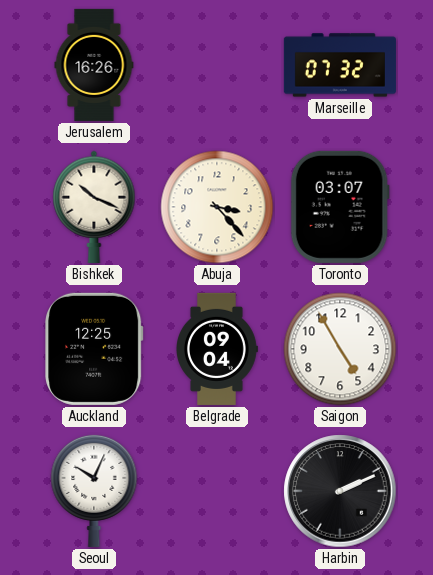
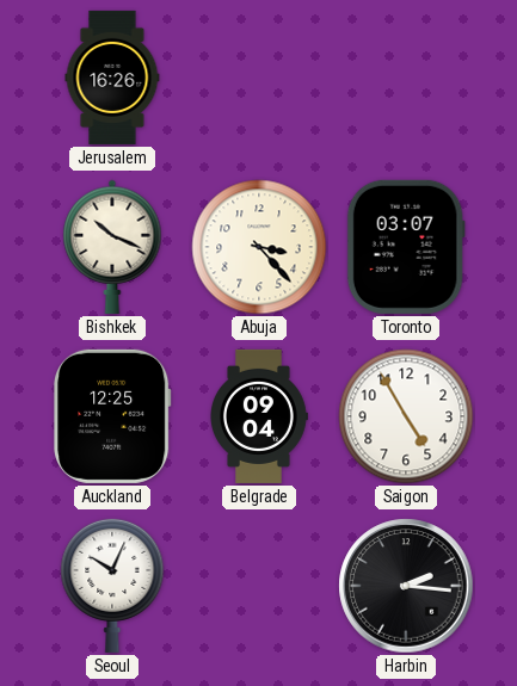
Marseille: 07:32 -> none (340, 65)
Harbin: 2:11 -> 2:16 (406, 586)
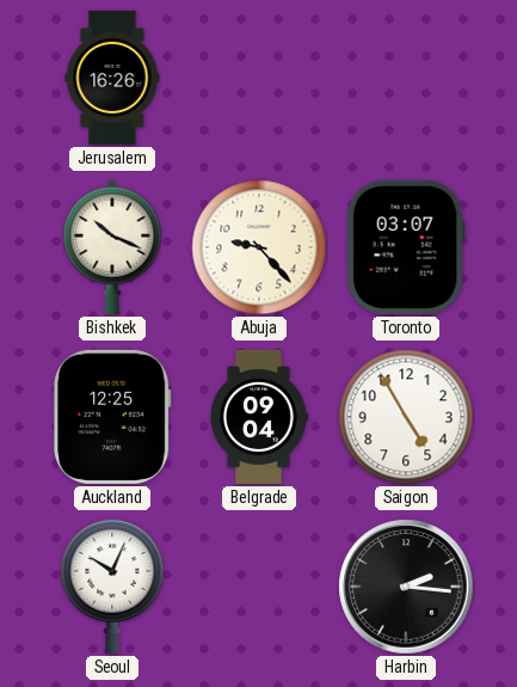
Abuja: 3:23 -> 9:23 (259, 247)
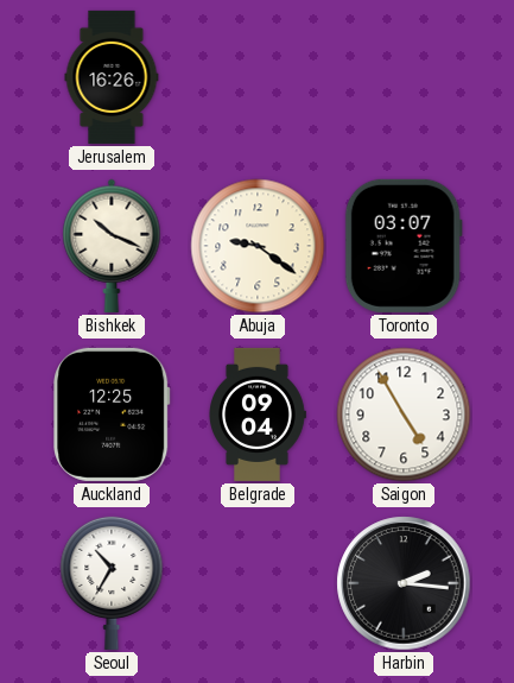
Abuja: 9:23 -> 9:21 (258, 246)
Seoul: 10:04 -> 10:35 (112, 582)
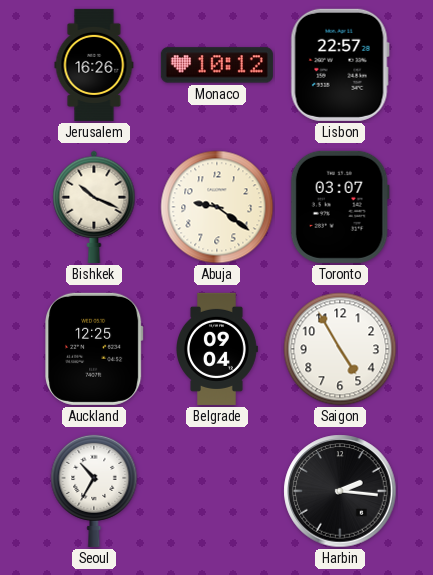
Monaco: none -> 10:12 (217, 65)
Lisbon: none -> 22:57 (340, 65)
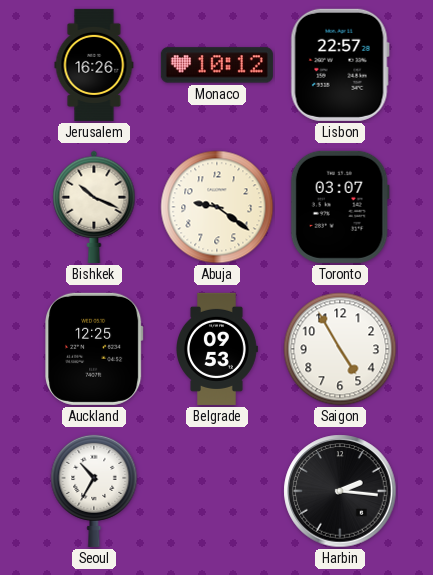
Belgrade: 09:04 -> 09:53 (217, 349)
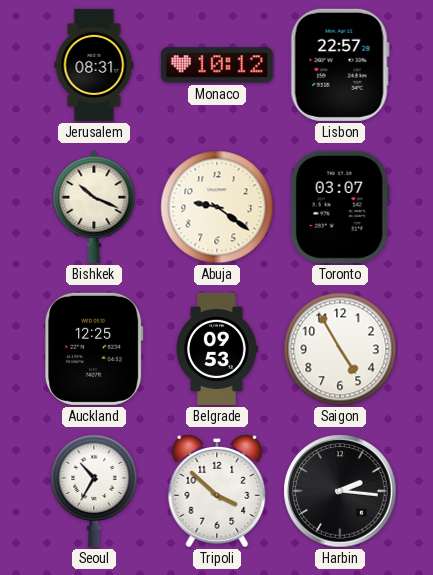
Jerusalem: 16:26 -> 08:31 (94, 65)
Tripoli: none -> 3:52 (217, 492)
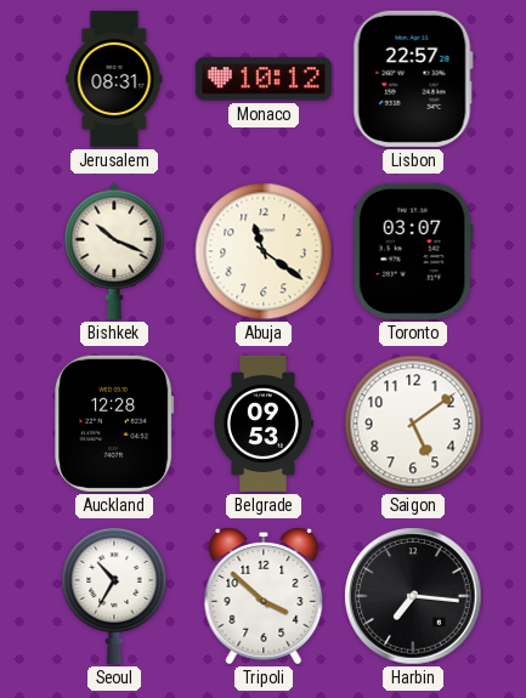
Abuja: 9:21 -> 11:21 (264, 251)
Auckland: 12:25 -> 12:28 (114, 424)
Saigon: 4:55 -> 5:09 (413, 424)
Harbin: 2:16 -> 7:16 (413, 596)
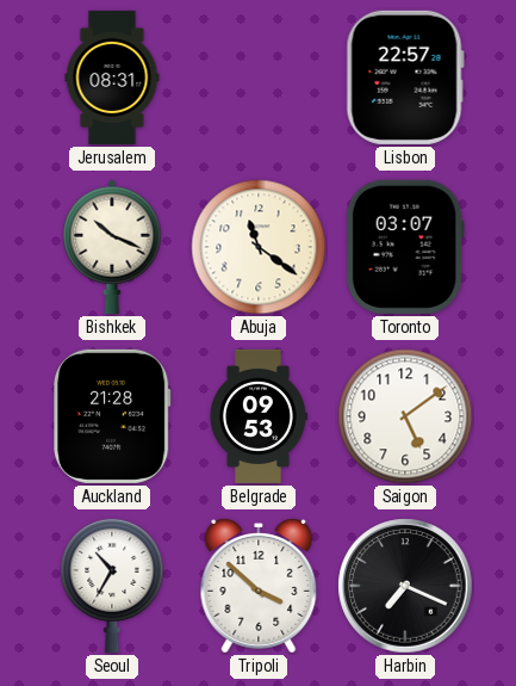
Monaco: 10:12 -> none (264, 79)
Auckland: 12:28 -> 21:28 (112, 416)
Harbin: 7:16 -> 7:19 (405, 586)
